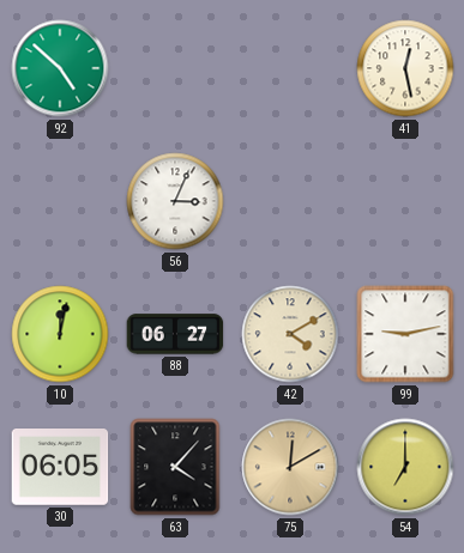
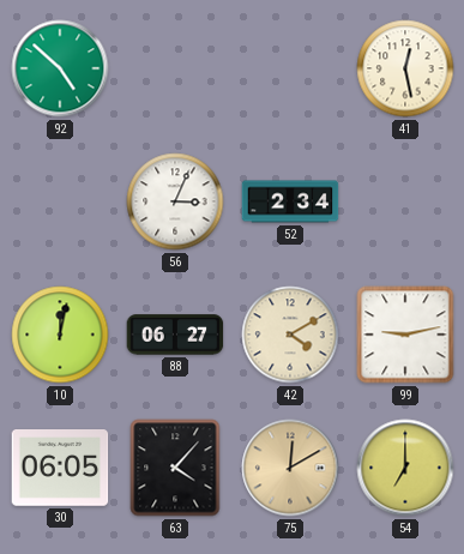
52: none -> 2:34 (290, 201)
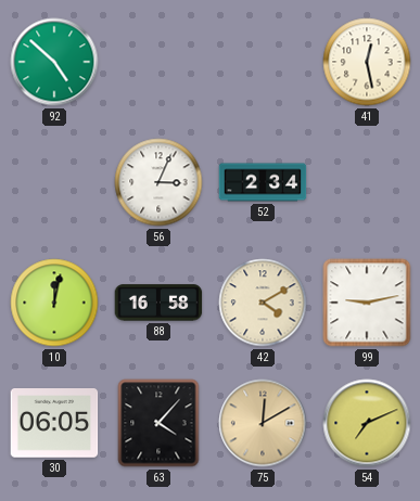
88: 06:27 -> 16:58 (158, 303)
54: 7:00 -> 7:11 (367, 423)
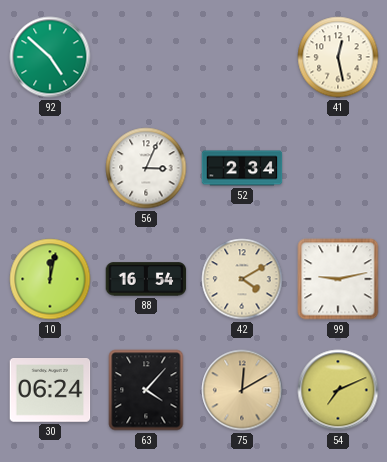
88: 16:58 -> 16:54 (146, 279)
30: 06:05 -> 06:24 (50, 391)
